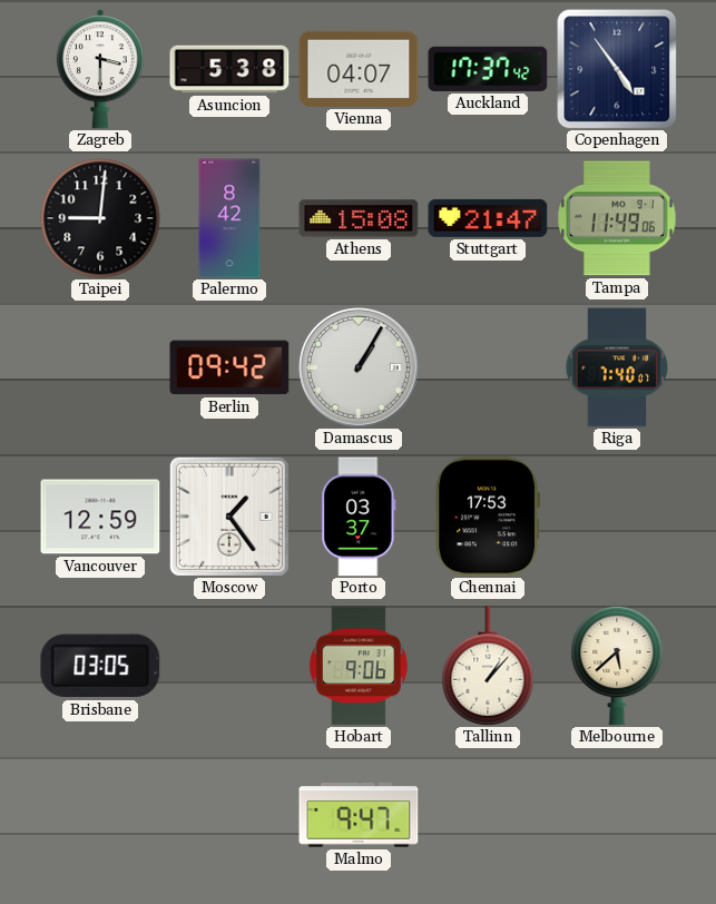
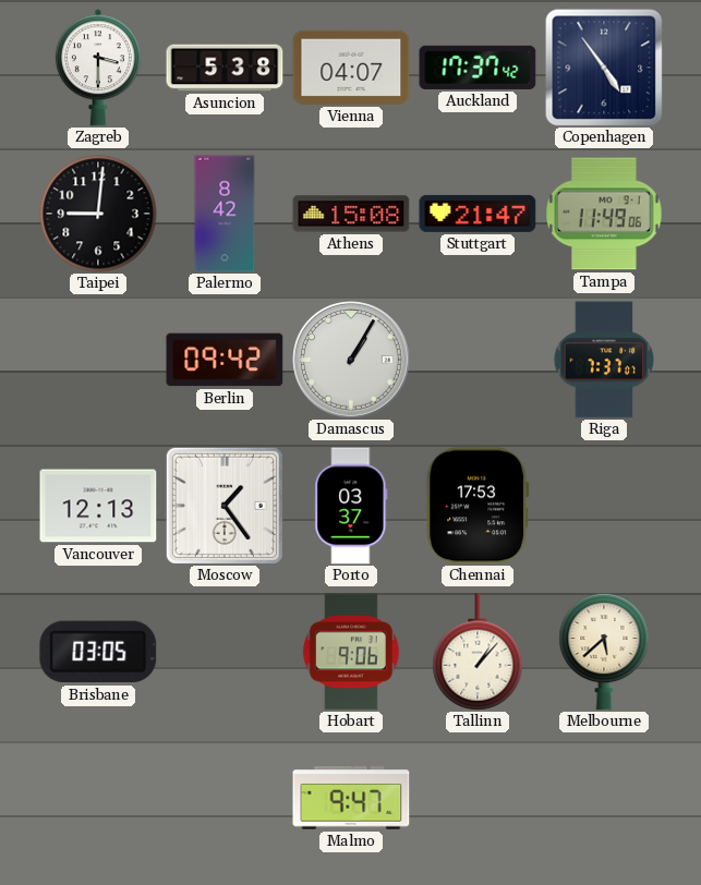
Riga: 7:40 -> 7:37 (604, 360)
Vancouver: 12:59 -> 12:13 (98, 506)
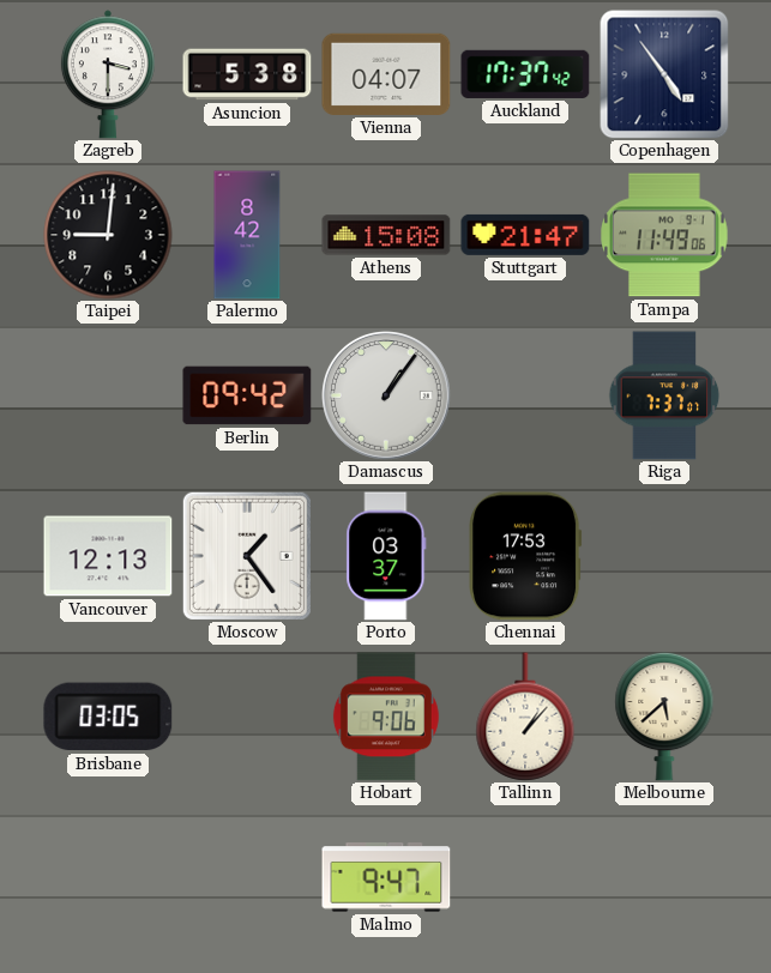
Damascus: 1:05 -> 1:06 (387, 397)
